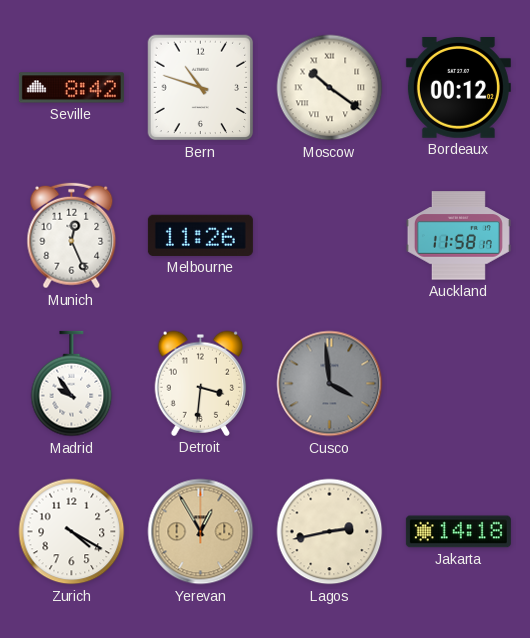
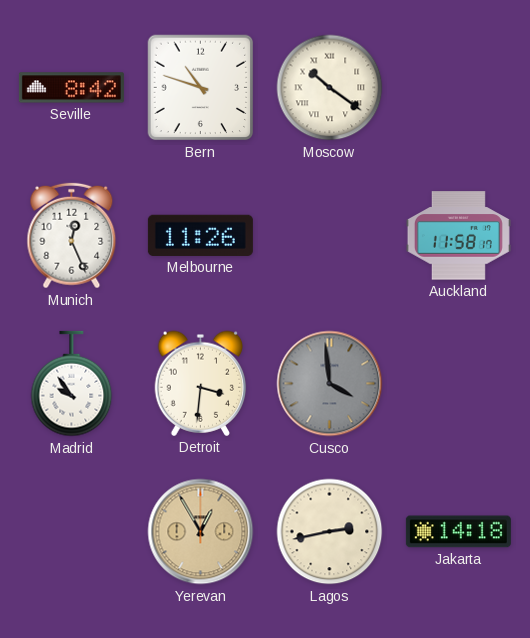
Bordeaux: 00:12 -> none (458, 88)
Zurich: 4:20 -> none (72, 532)
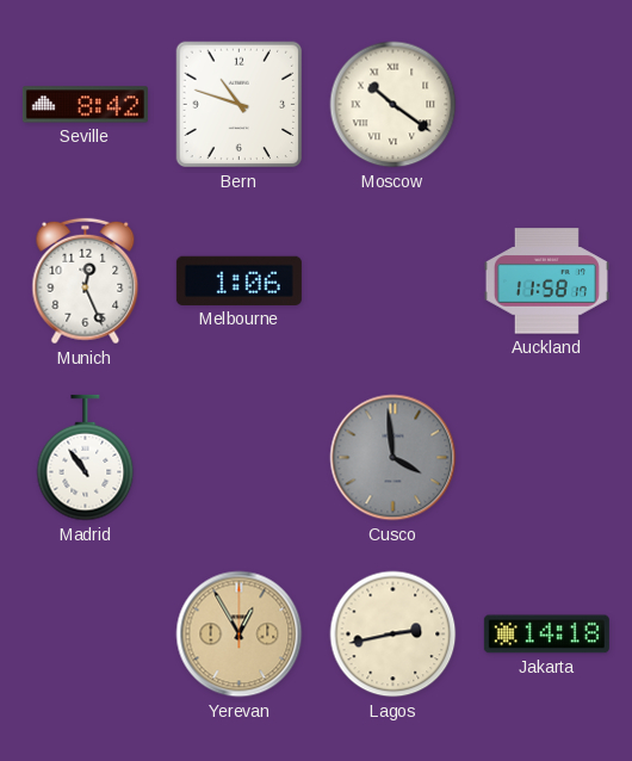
Melbourne: 11:26 -> 1:06 (238, 280)
Madrid: 9:54 -> 10:54 (86, 458)
Detroit: 3:31 -> none (201, 383)
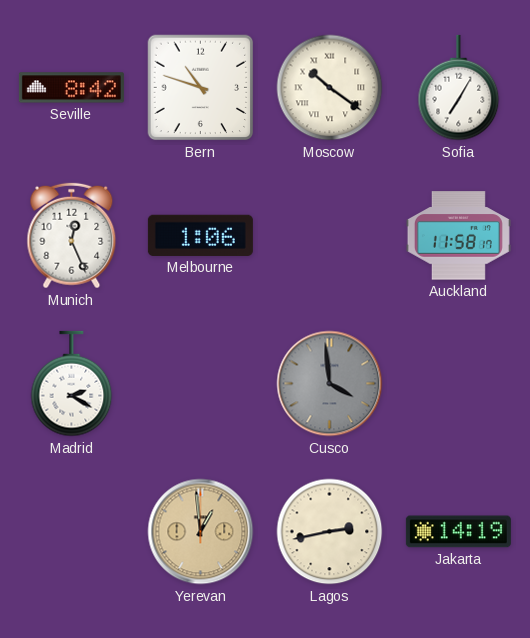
Sofia: none -> 7:05 (459, 88)
Madrid: 10:54 -> 2:20 (72, 384)
Yerevan: 12:55 -> 12:59 (201, 532)
Jakarta: 14:18 -> 14:19 (458, 532)
